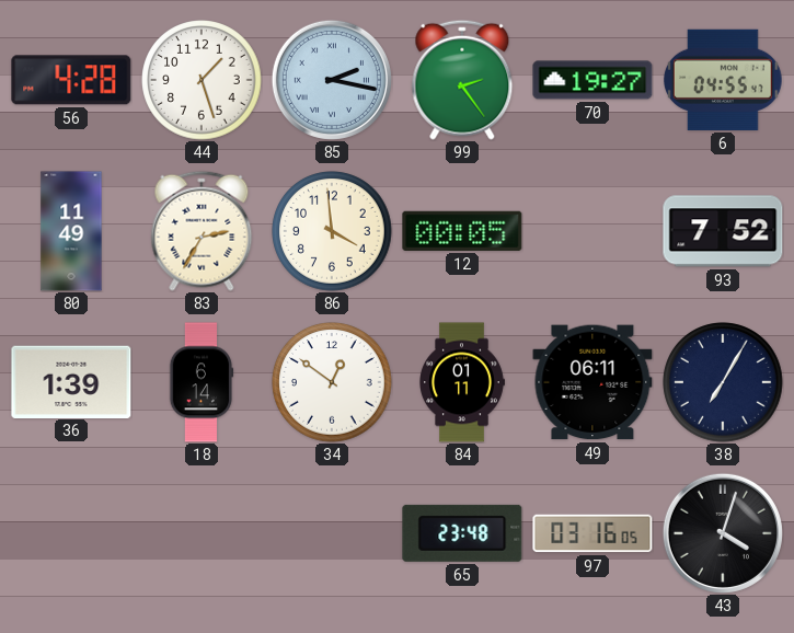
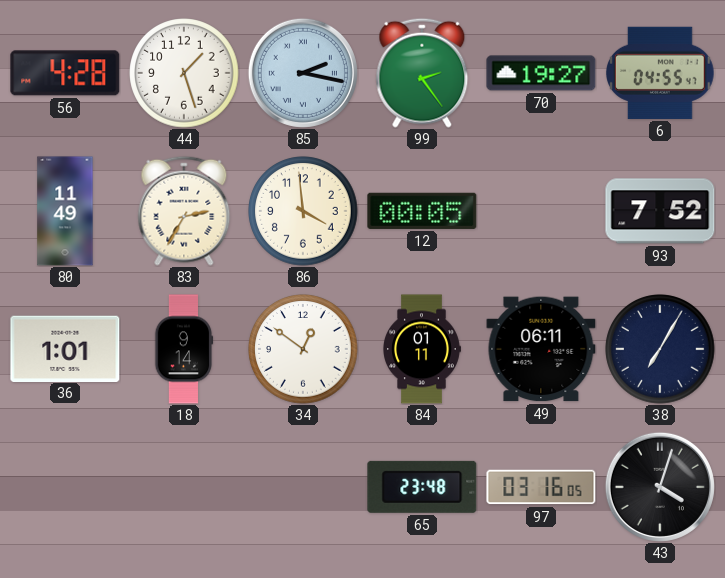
36: 1:39 -> 1:01 (65, 348)
18: 6:14 -> 9:14 (184, 349)
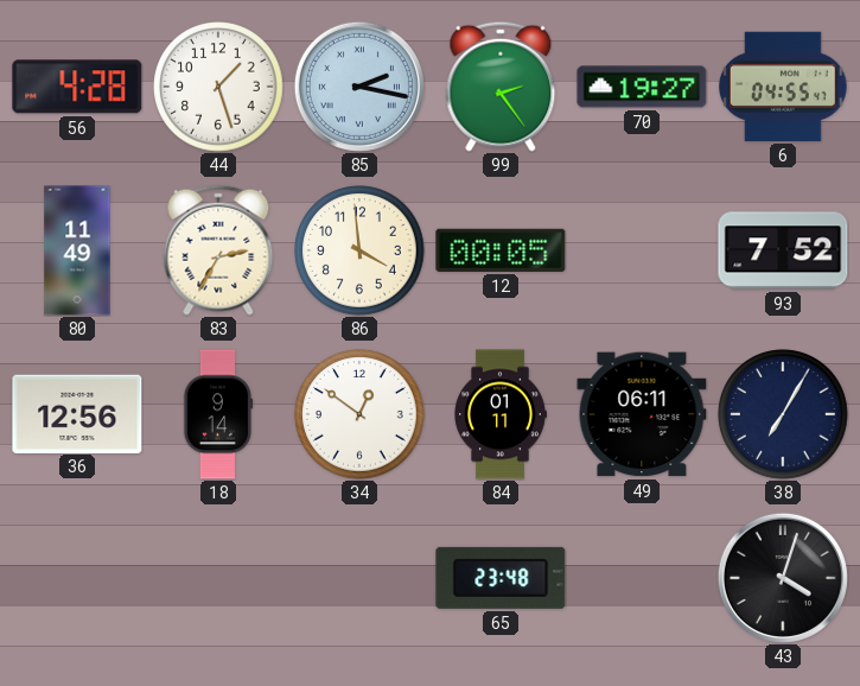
36: 1:01 -> 12:56 (77, 413)
97: 03:16 -> none (541, 487)
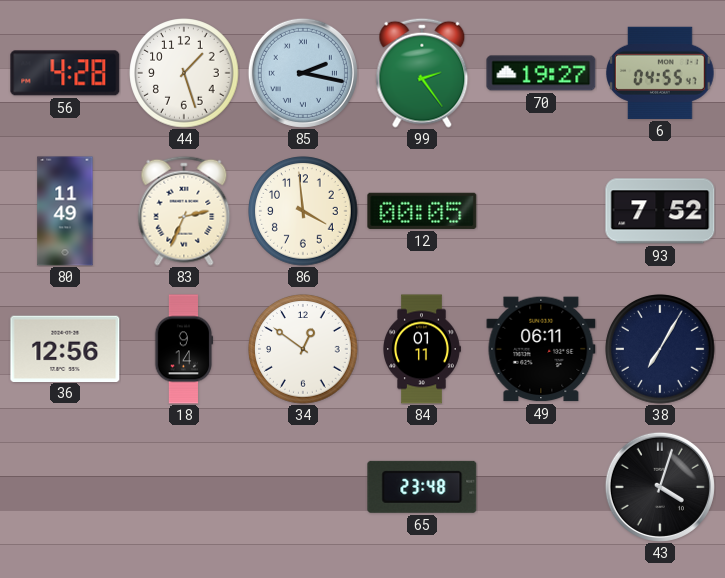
83: 2:35 -> 2:34 (184, 211)
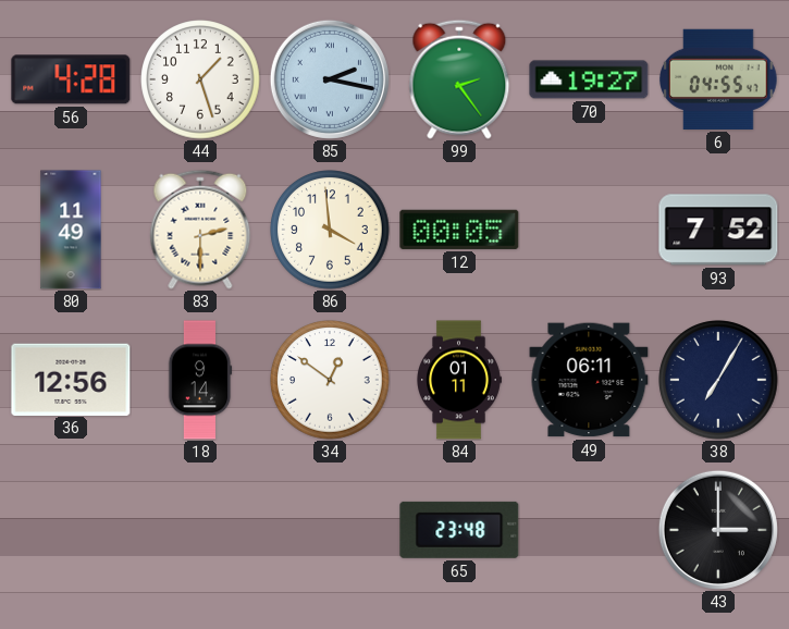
83: 2:34 -> 2:30 (200, 230)
43: 4:03 -> 3:00 (718, 530)
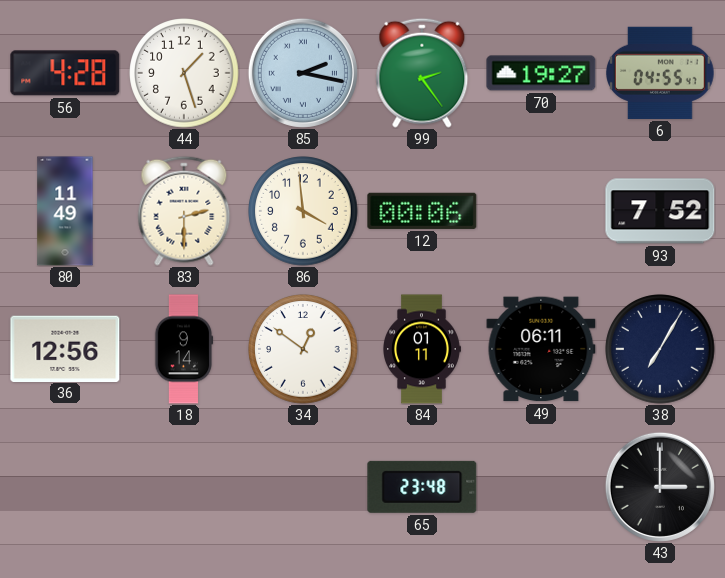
12: 00:05 -> 00:06 (422, 211)
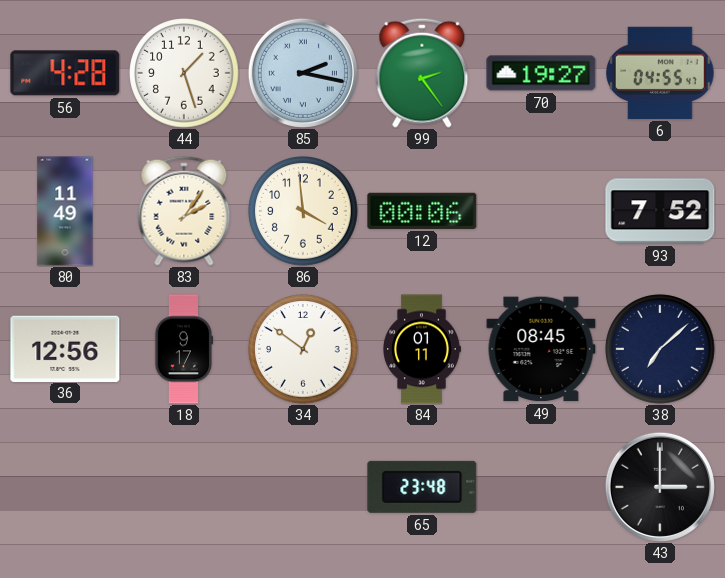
83: 2:30 -> 2:06 (184, 211)
18: 9:14 -> 9:17 (184, 349)
49: 06:11 -> 08:45 (541, 349)
38: 7:05 -> 7:08 (660, 349)
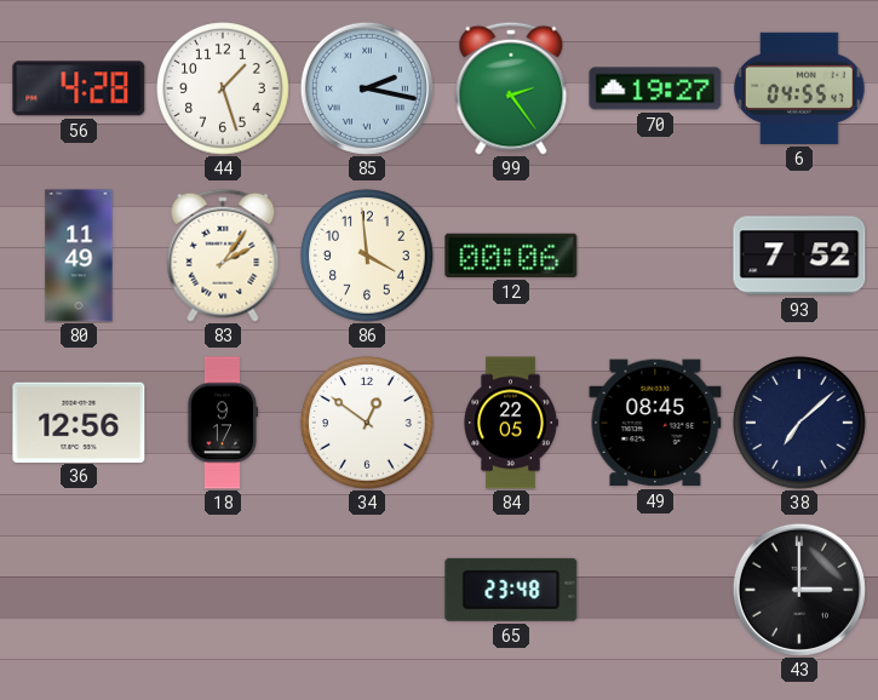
84: 01:11 -> 22:05 (511, 423)
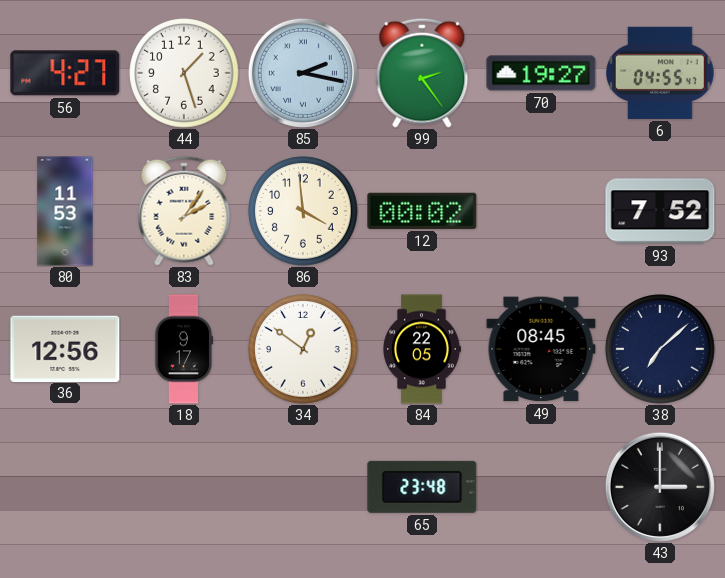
56: 4:28 -> 4:27 (65, 73)
80: 11:49 -> 11:53 (65, 211)
12: 00:06 -> 00:02 (422, 211)
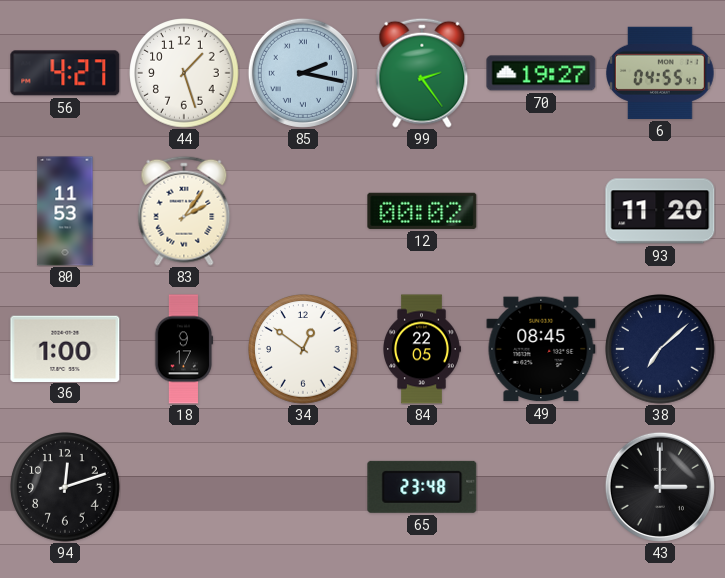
86: 3:59 -> none (303, 211)
93: 7:52 -> 11:20 (660, 211)
36: 12:56 -> 1:00 (65, 348)
94: none -> 12:12 (65, 487)
